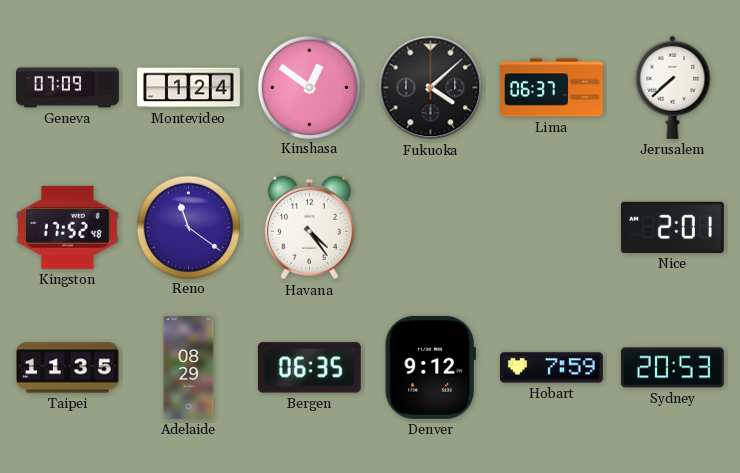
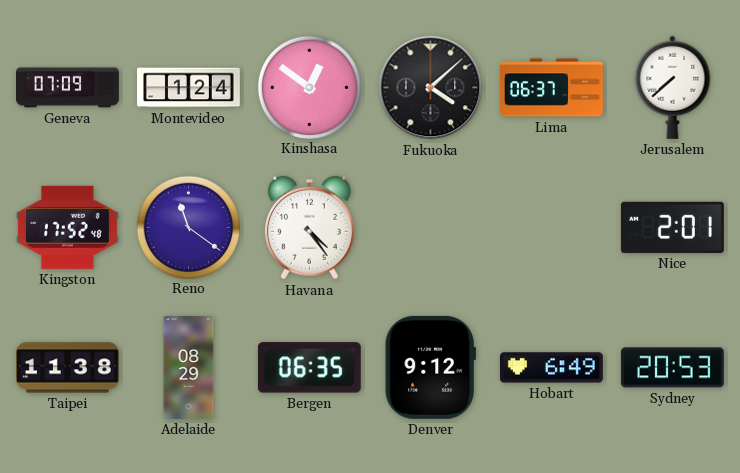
Taipei: 11:35 -> 11:38 (68, 368)
Hobart: 7:59 -> 6:49 (551, 368)
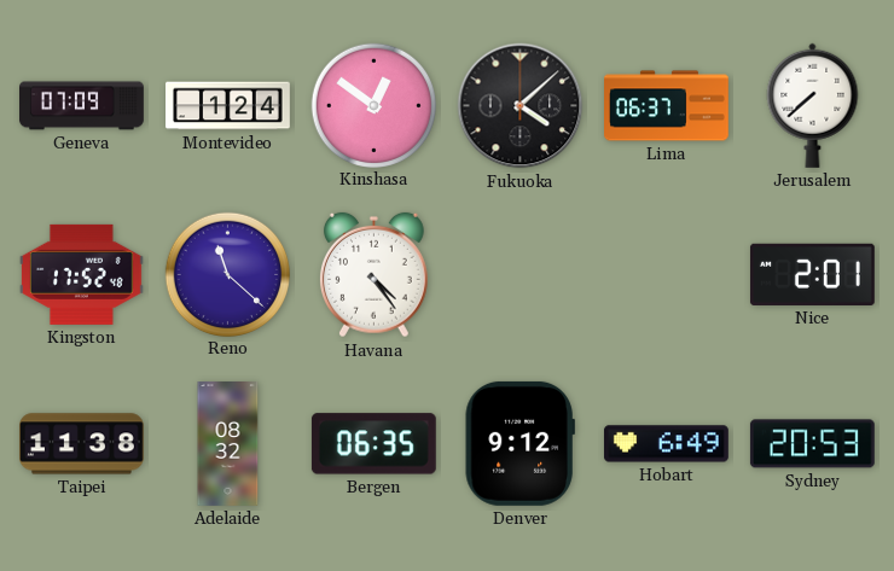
Reno: 11:21 -> 11:22 (227, 274)
Adelaide: 08:29 -> 08:32 (228, 444)
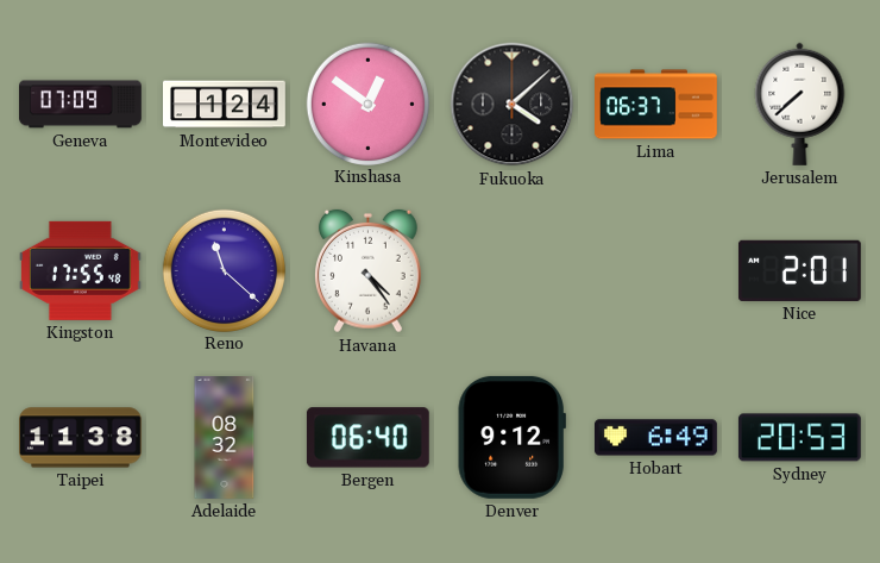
Kingston: 17:52 -> 17:55 (80, 270)
Bergen: 06:35 -> 06:40 (367, 438)
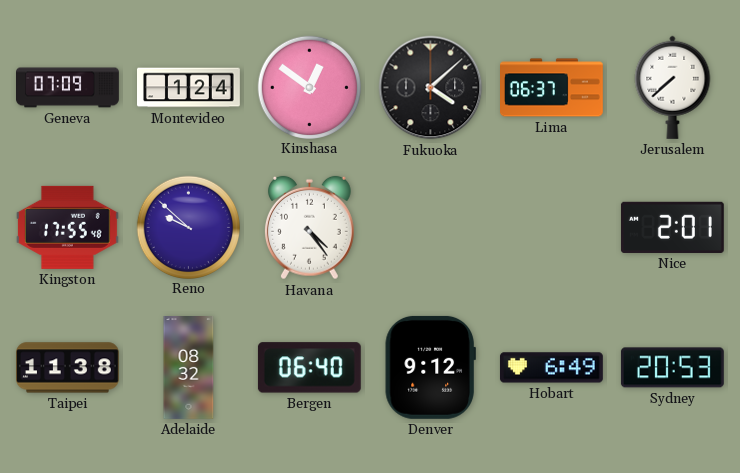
Reno: 11:22 -> 9:52 (188, 227)
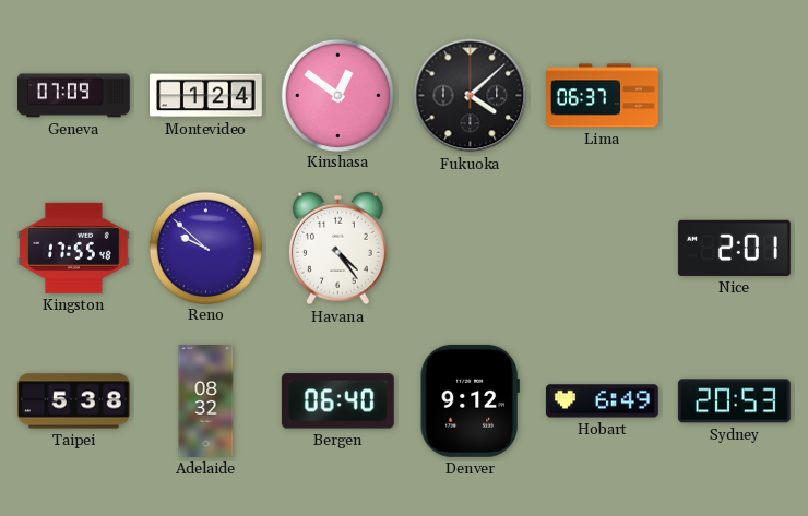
Jerusalem: 7:38 -> none (673, 87)
Taipei: 11:38 -> 5:38 (74, 401)
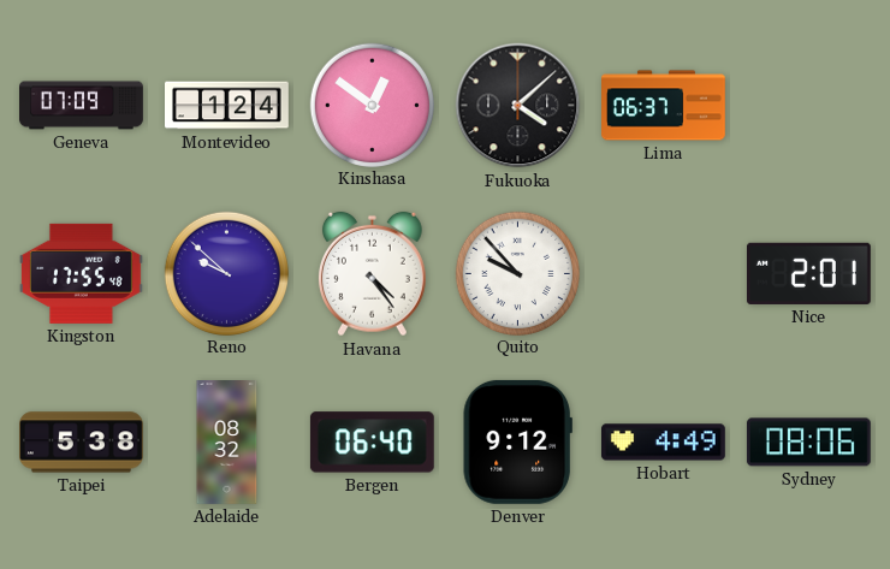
Quito: none -> 9:53 (517, 273)
Hobart: 6:49 -> 4:49 (663, 443)
Sydney: 20:53 -> 08:06 (808, 443)
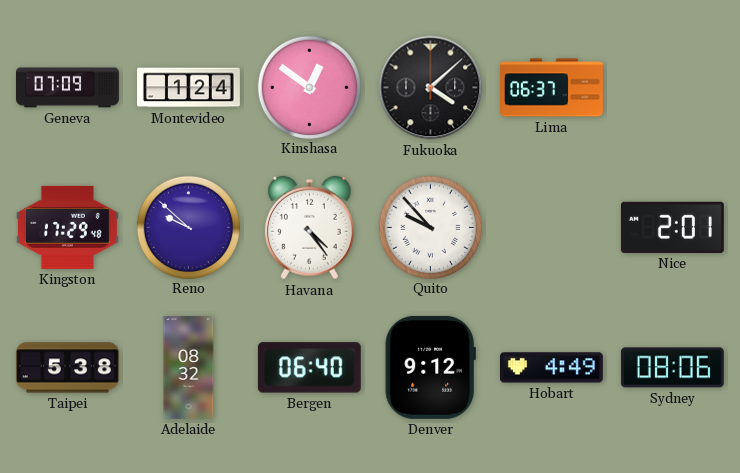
Kingston: 17:55 -> 17:29 (67, 227)
